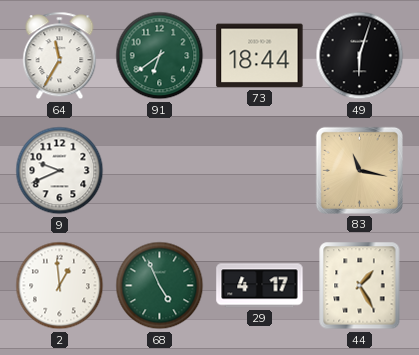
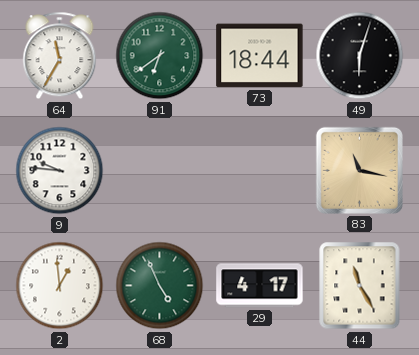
9: 9:41 -> 9:46 (60, 171)
44: 1:25 -> 11:25 (360, 286)
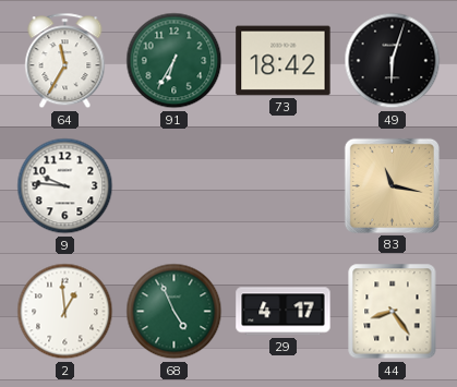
91: 6:39 -> 6:35 (175, 61)
73: 18:44 -> 18:42 (284, 61)
44: 11:25 -> 8:24 (393, 312)
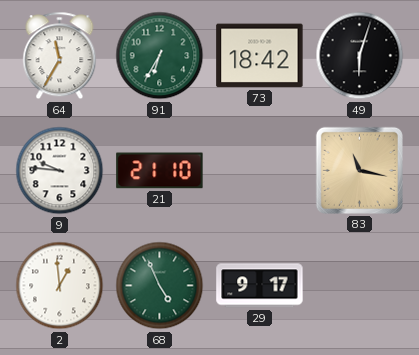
21: none -> 21:10 (160, 171)
29: 4:17 -> 9:17 (260, 286)
44: 8:24 -> none (393, 312)
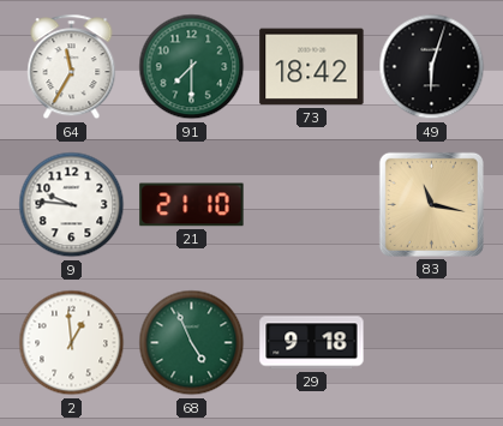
91: 6:35 -> 7:30 (192, 67)
29: 9:17 -> 9:18 (312, 343)
